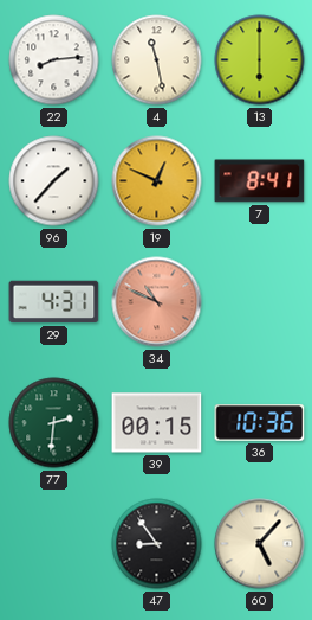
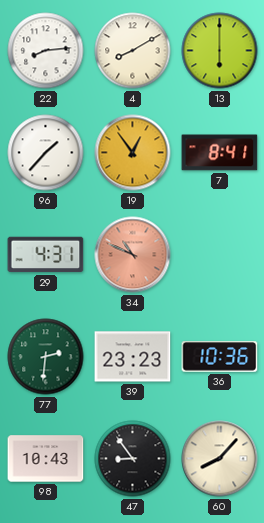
4: 11:28 -> 8:10 (133, 51)
19: 12:49 -> 12:54 (133, 153)
39: 00:15 -> 23:23 (133, 357)
98: none -> 10:43 (46, 459)
60: 5:07 -> 8:07 (220, 459)
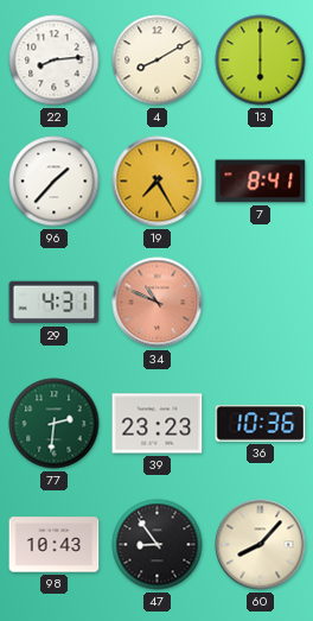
19: 12:54 -> 7:25 (158, 182)
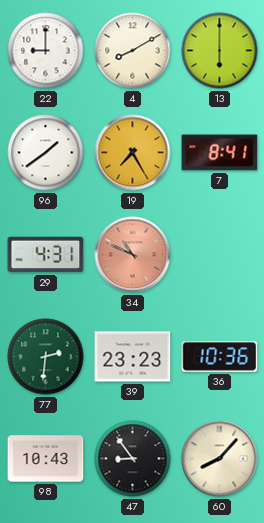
22: 8:14 -> 9:00 (46, 51)
96: 1:37 -> 1:39 (46, 153)
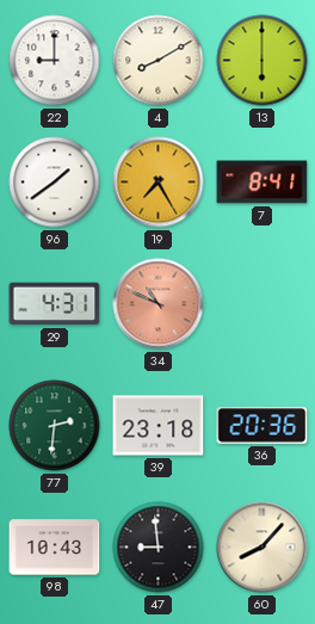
39: 23:23 -> 23:18 (159, 426)
36: 10:36 -> 20:36 (262, 426)
47: 8:54 -> 8:59 (159, 548)
